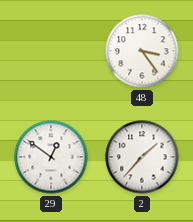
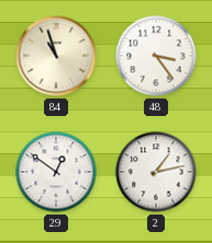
84: none -> 10:57 (56, 56)
2: 1:37 -> 1:13 (156, 172)
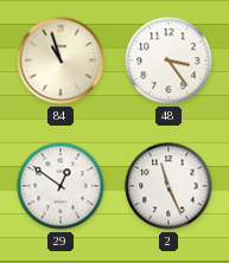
2: 1:13 -> 11:26 (168, 186)
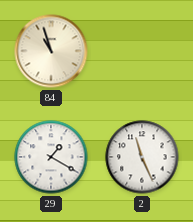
48: 3:24 -> none (168, 60)
29: 12:51 -> 1:20 (51, 157)
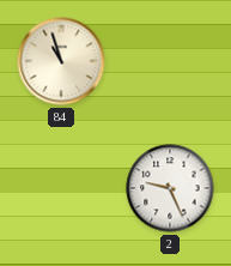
29: 1:20 -> none (51, 157)
2: 11:26 -> 9:26 (170, 188)
